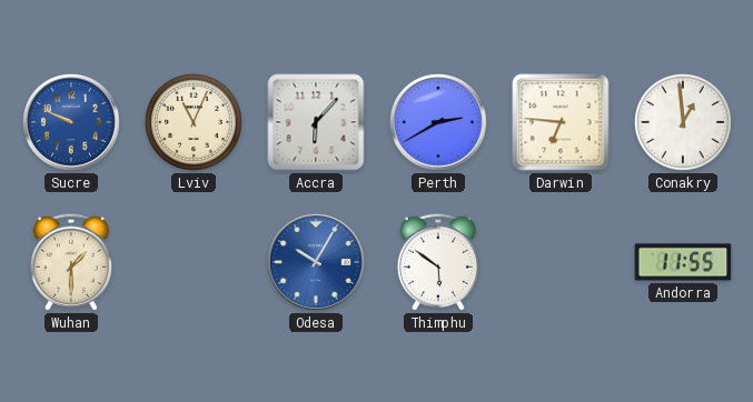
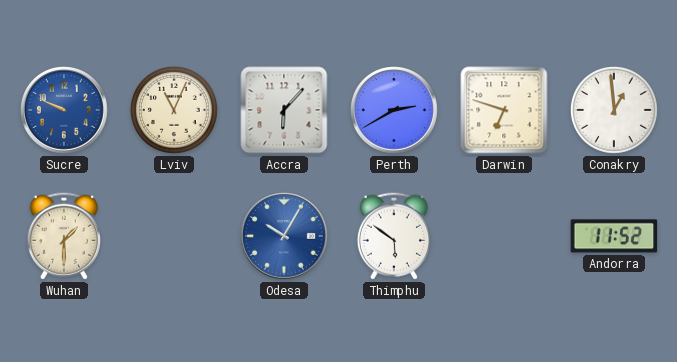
Darwin: 6:46 -> 6:48 (504, 110)
Andorra: 11:55 -> 11:52 (614, 236)
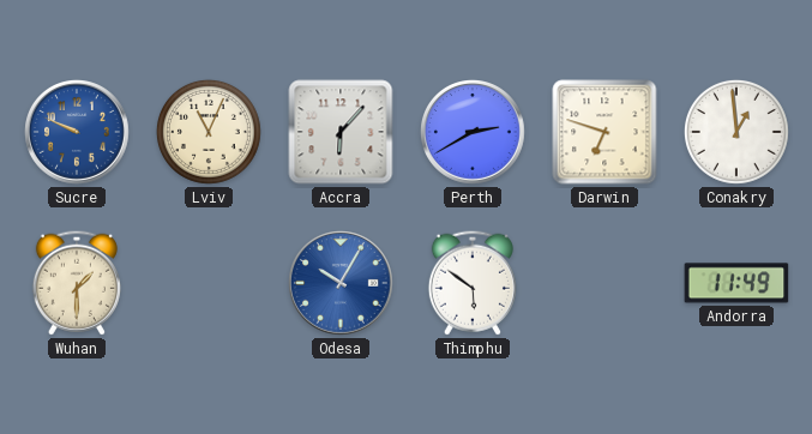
Andorra: 11:52 -> 11:49 (736, 283)
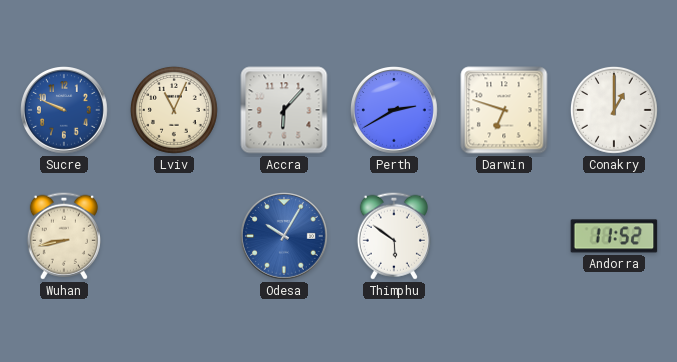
Conakry: 12:59 -> 1:00 (614, 110)
Wuhan: 1:30 -> 8:43 (64, 236)
Andorra: 11:49 -> 11:52 (614, 236)
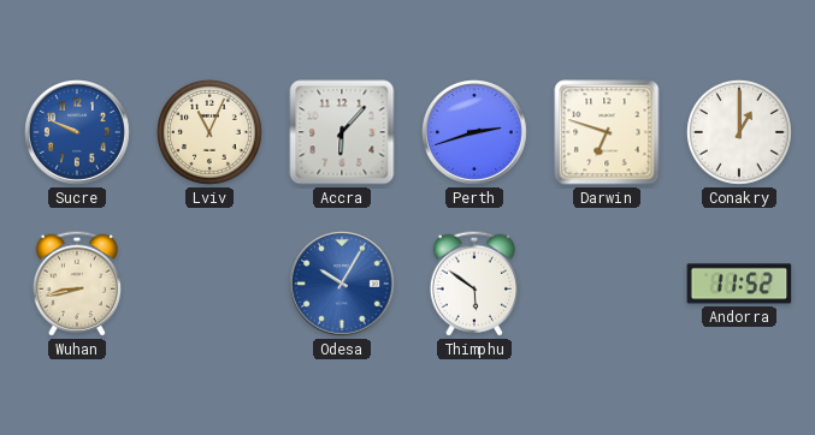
Perth: 2:40 -> 2:42 (476, 133)
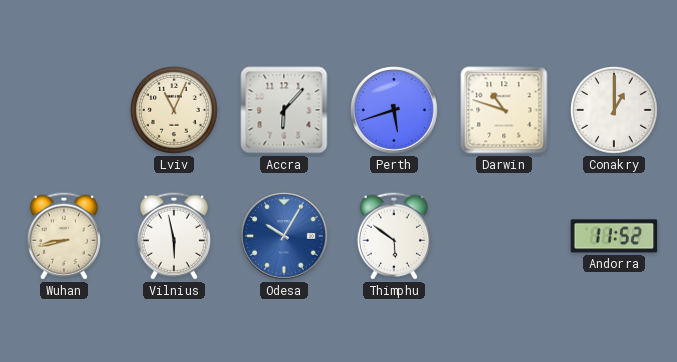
Sucre: 9:49 -> none (78, 133)
Perth: 2:42 -> 5:42 (395, 111)
Darwin: 6:48 -> 10:48 (504, 110)
Vilnius: none -> 5:58 (174, 236)
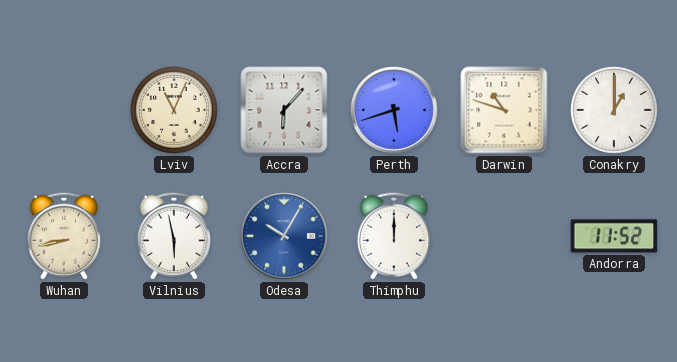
Thimphu: 5:51 -> 12:00 (394, 236)
